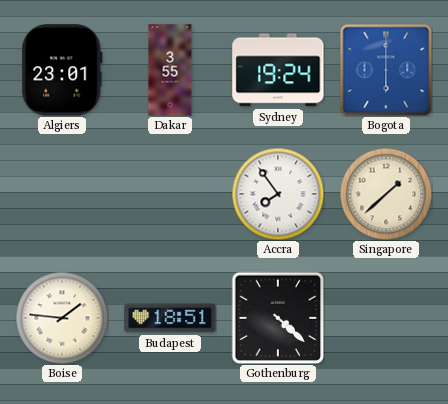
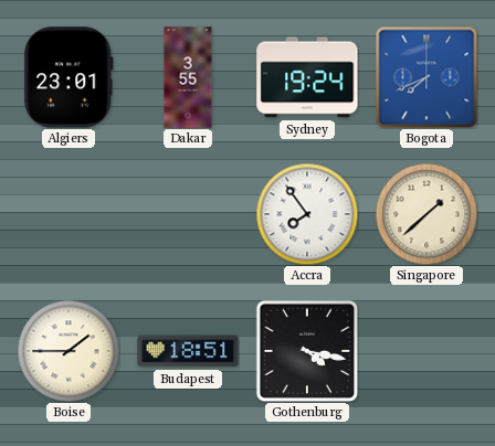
Bogota: 6:00 -> 7:41 (426, 77)
Boise: 1:46 -> 1:45 (69, 351)
Gothenburg: 4:22 -> 4:17 (307, 351)
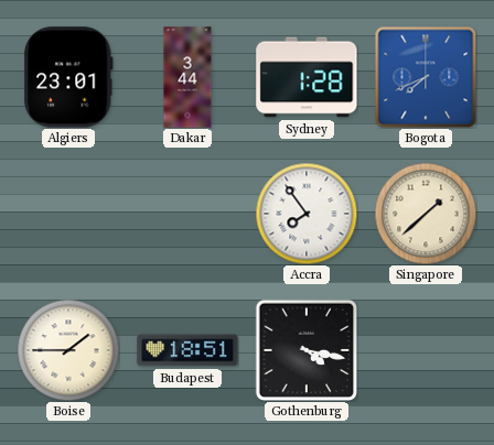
Dakar: 3:55 -> 3:44 (187, 77)
Sydney: 19:24 -> 1:28 (307, 77)
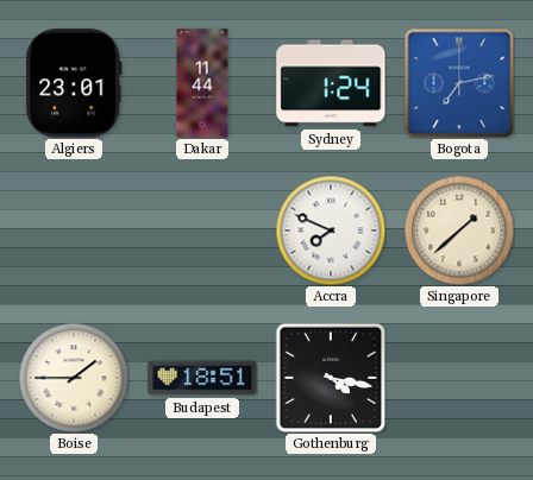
Dakar: 3:44 -> 11:44 (202, 83)
Sydney: 1:28 -> 1:24 (331, 83)
Bogota: 7:41 -> 7:13 (459, 83)
Accra: 7:54 -> 7:49 (331, 230)
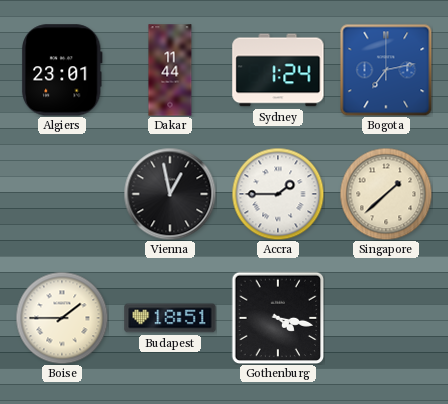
Vienna: none -> 12:58 (170, 194)
Accra: 7:49 -> 1:45 (278, 194)
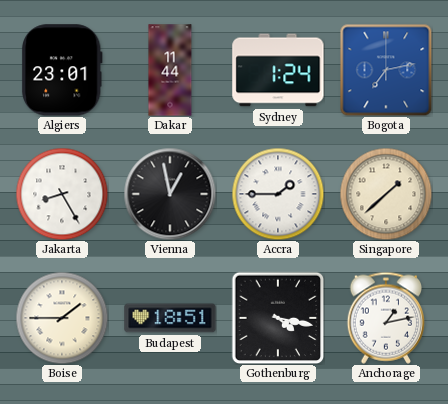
Jakarta: none -> 8:25 (62, 194)
Anchorage: none -> 1:13 (385, 318)
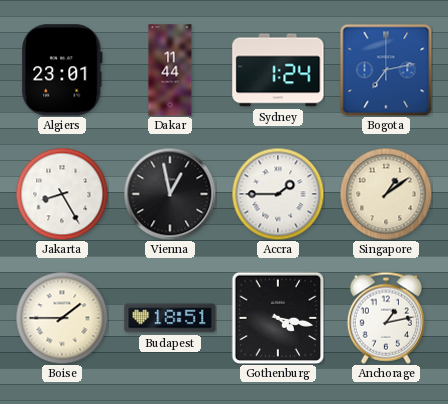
Singapore: 1:38 -> 1:09 (386, 194)
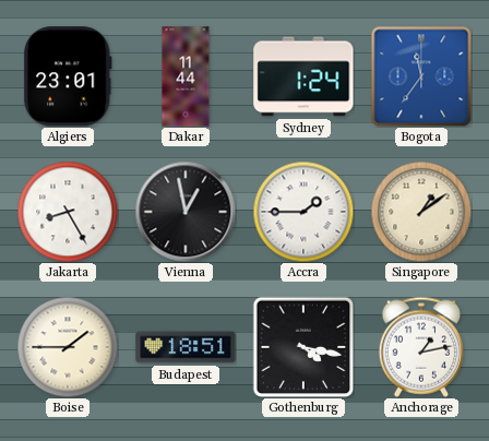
Bogota: 7:13 -> 11:36 (421, 76)
